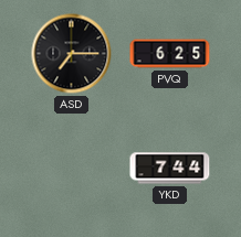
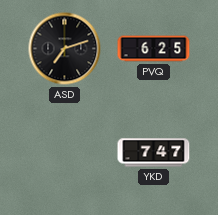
ASD: 7:15 -> 7:12 (65, 49)
YKD: 7:44 -> 7:47 (154, 153)
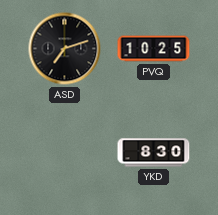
PVQ: 6:25 -> 10:25 (154, 49)
YKD: 7:47 -> 8:30 (154, 153)
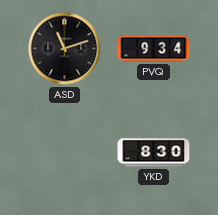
ASD: 7:12 -> 11:12 (65, 49)
PVQ: 10:25 -> 9:34 (154, 49)
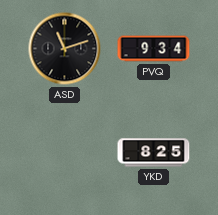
YKD: 8:30 -> 8:25 (154, 153)
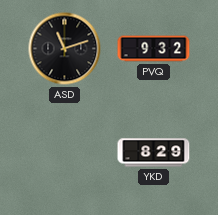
PVQ: 9:34 -> 9:32 (154, 49)
YKD: 8:25 -> 8:29 (154, 153)
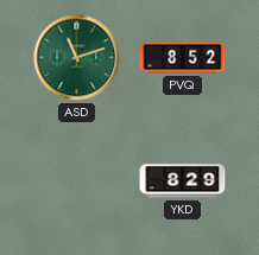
ASD dial: black -> green (77, 58)
PVQ: 9:32 -> 8:52 (183, 58)
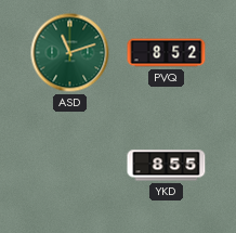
YKD: 8:29 -> 8:55 (167, 166)
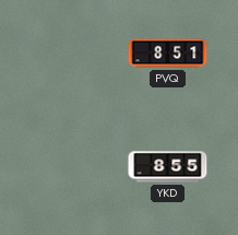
ASD: 11:12 -> none (70, 53)
PVQ: 8:52 -> 8:51 (168, 54)
